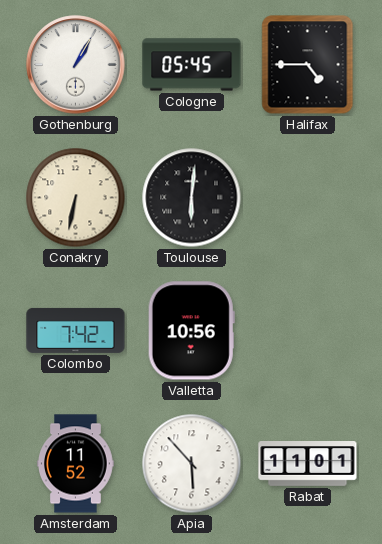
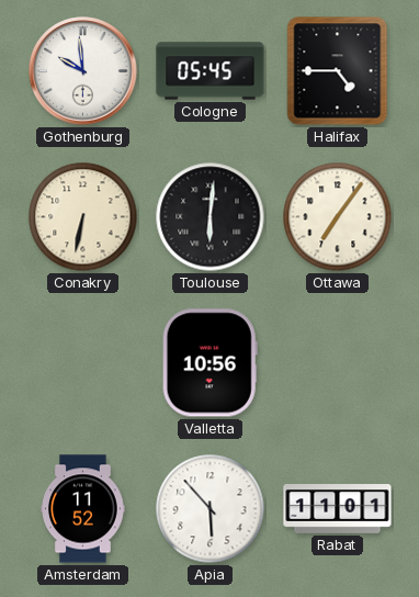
Gothenburg: 1:05 -> 9:59 (83, 71)
Ottawa: none -> 7:06 (338, 217)
Colombo: 7:42 -> none (76, 330)
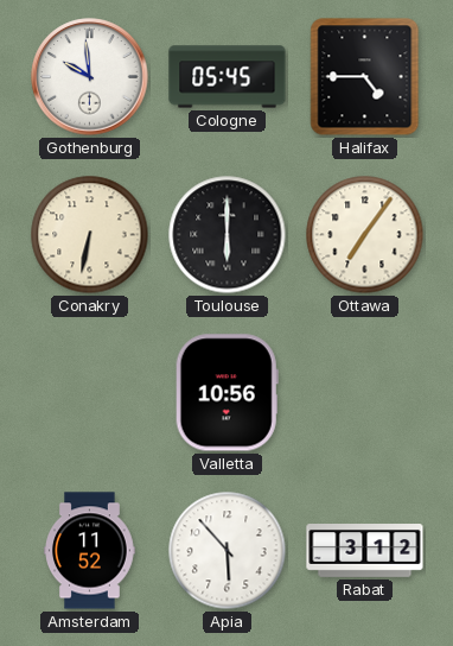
Toulouse: 6:01 -> 6:00 (228, 235)
Rabat: 11:01 -> 3:12 (365, 551)
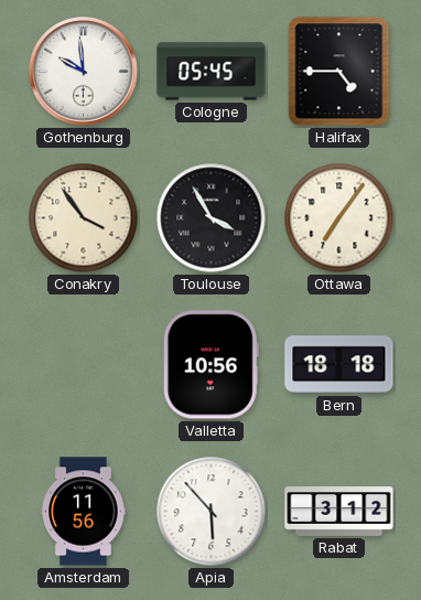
Conakry: 6:32 -> 3:54 (84, 218)
Toulouse: 6:00 -> 3:55 (212, 218)
Bern: none -> 18:18 (339, 365)
Amsterdam: 11:52 -> 11:56 (84, 512)
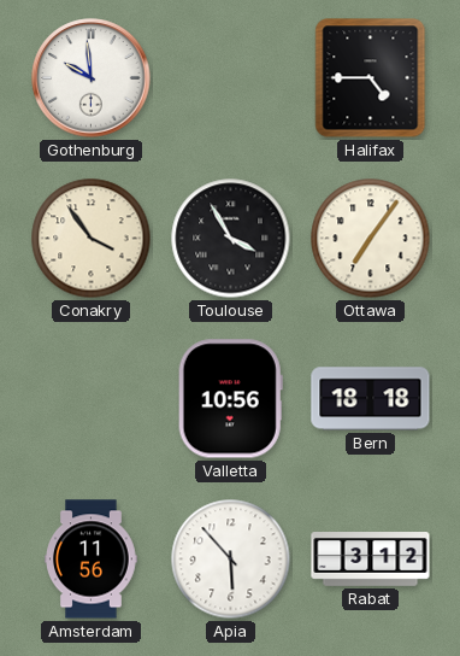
Cologne: 05:45 -> none (212, 72)
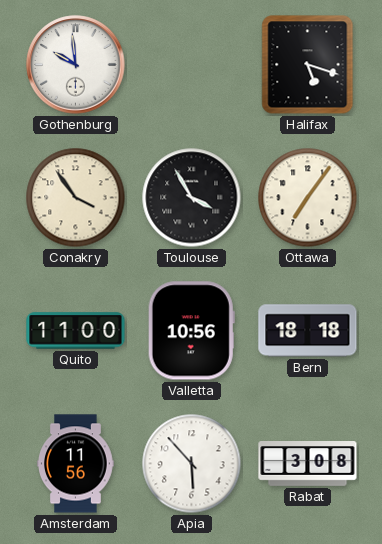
Halifax: 4:45 -> 5:18 (308, 65)
Quito: none -> 11:00 (76, 331)
Rabat: 3:12 -> 3:08 (308, 464)
